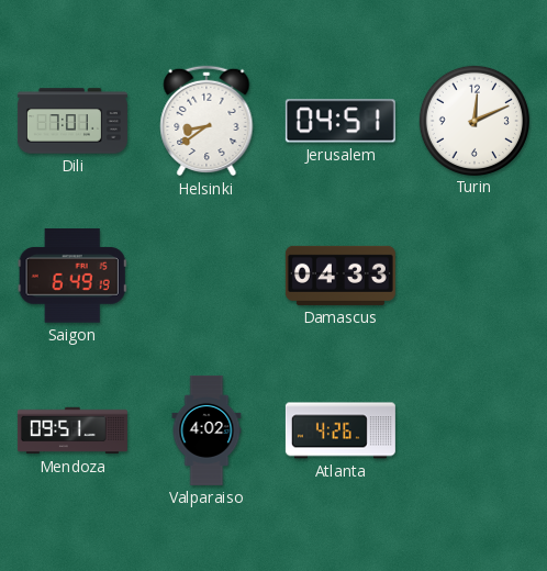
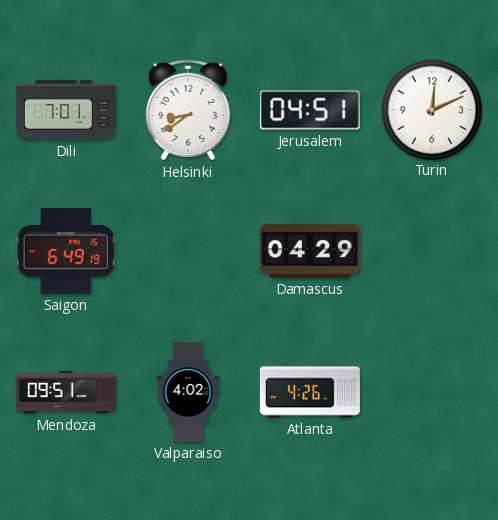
Damascus: 04:33 -> 04:29 (310, 251)
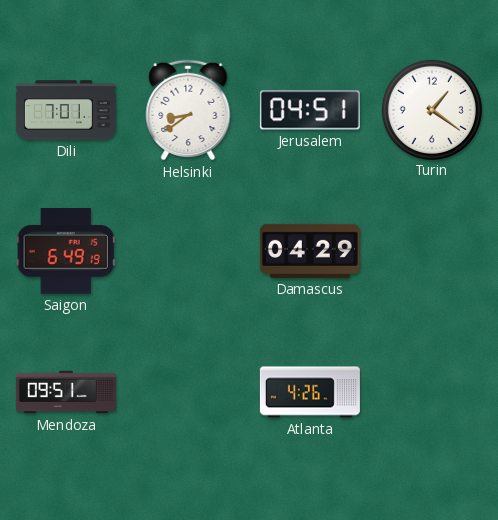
Turin: 12:11 -> 1:21 (431, 109)
Valparaiso: 4:02 -> none (188, 392)
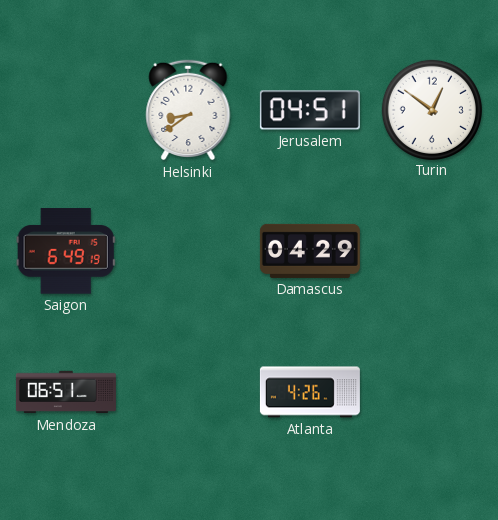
Dili: 7:01 -> none (66, 110)
Turin: 1:21 -> 12:51 (431, 109)
Mendoza: 09:51 -> 06:51 (66, 392)
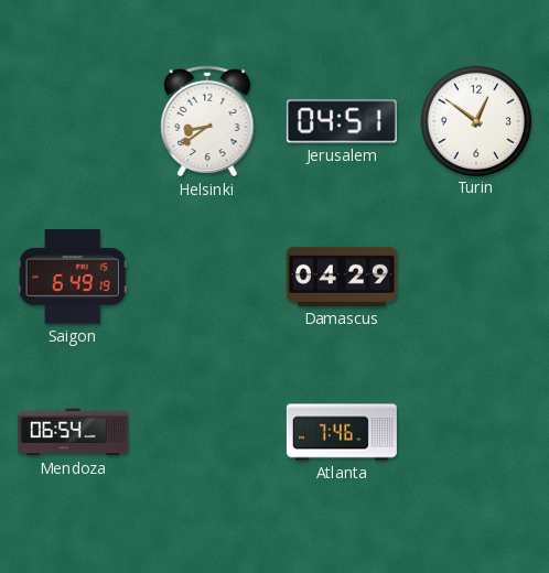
Mendoza: 06:51 -> 06:54 (73, 432)
Atlanta: 4:26 -> 7:46 (342, 432)
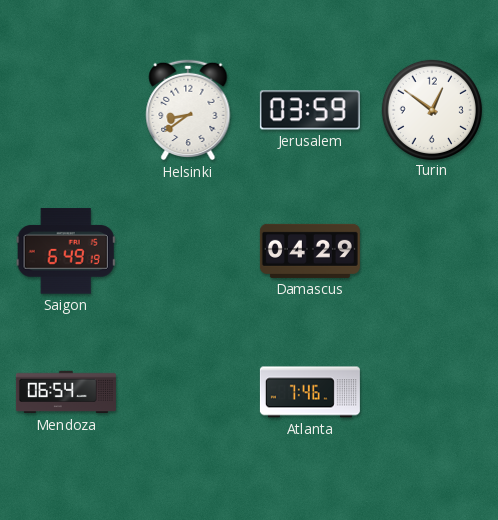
Jerusalem: 04:51 -> 03:59 (310, 110)
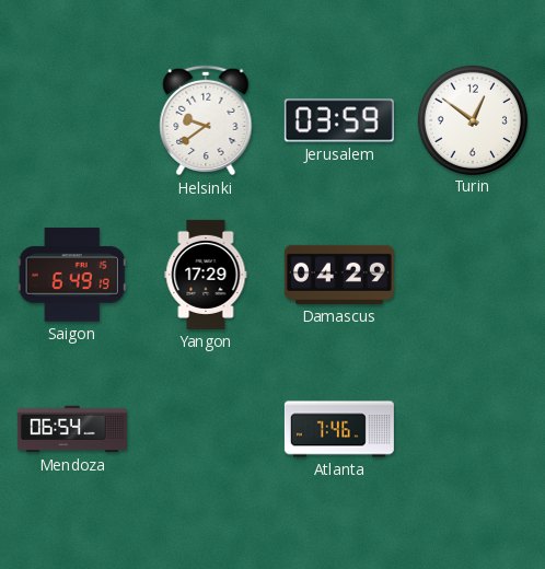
Helsinki: 8:39 -> 9:39 (206, 120)
Yangon: none -> 17:29 (206, 275)
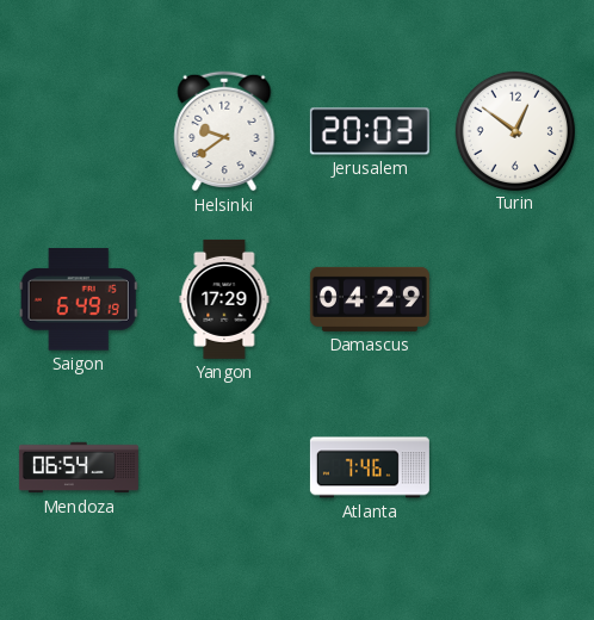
Jerusalem: 03:59 -> 20:03 (370, 131)
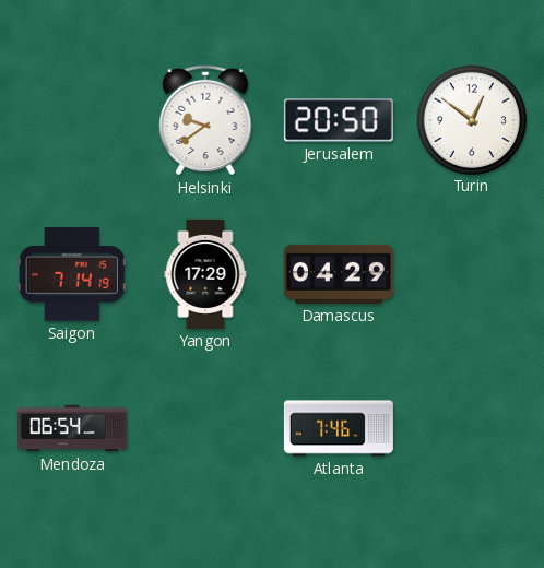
Jerusalem: 20:03 -> 20:50 (339, 120)
Saigon: 6:49 -> 7:14 (72, 274)
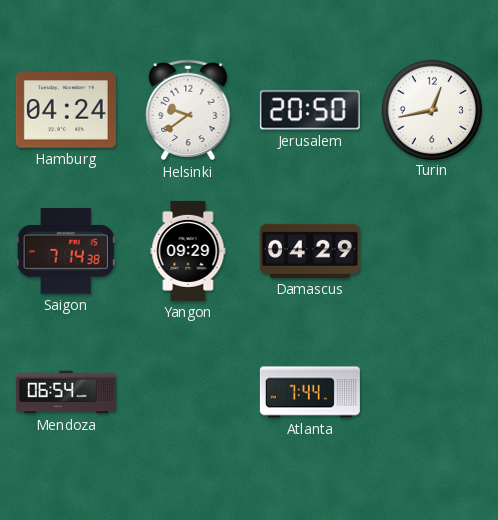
Hamburg: none -> 04:24 (66, 110)
Turin: 12:51 -> 12:43 (431, 109)
Saigon: 7:14:19 -> 7:14:38 (66, 251)
Yangon: 17:29 -> 09:29 (188, 251)
Atlanta: 7:46 -> 7:44 (310, 392)
